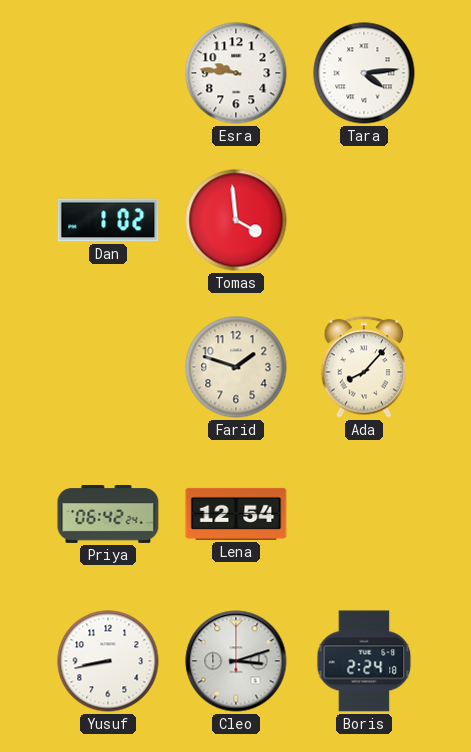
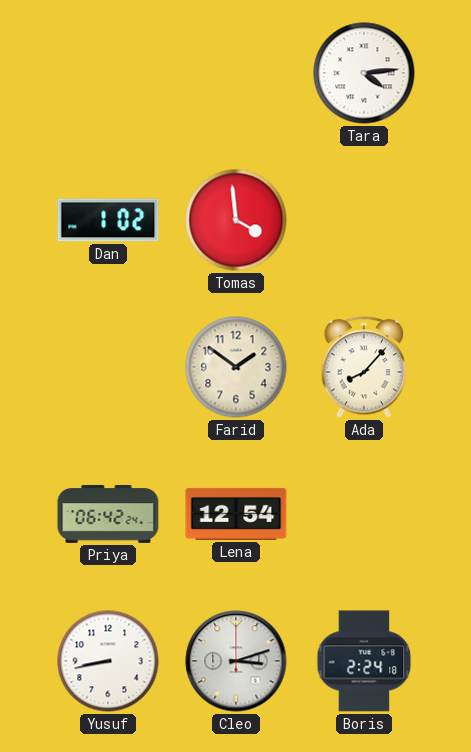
Esra: 9:46 -> none (236, 73)
Farid: 1:48 -> 1:51 (236, 367)
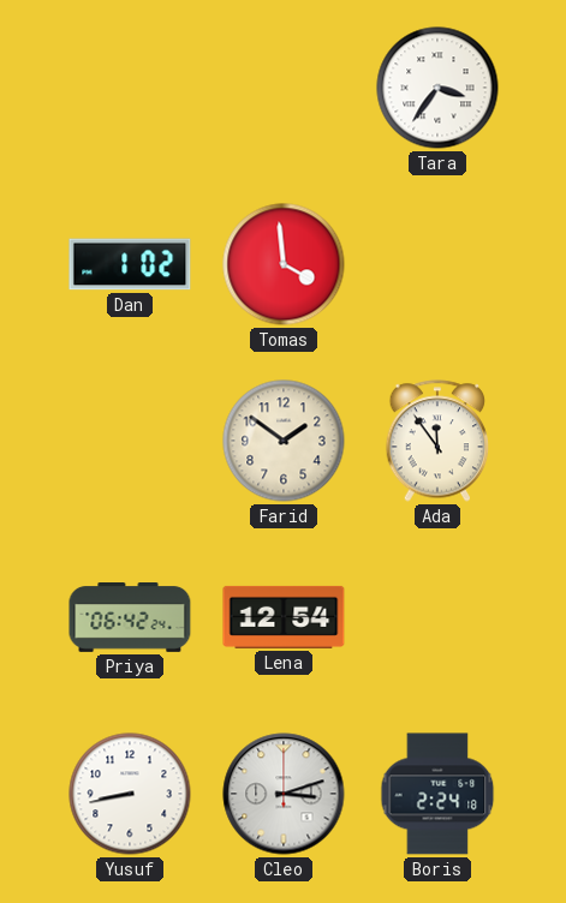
Tara: 4:14 -> 3:36 (437, 88)
Ada: 8:07 -> 11:54 (437, 441)
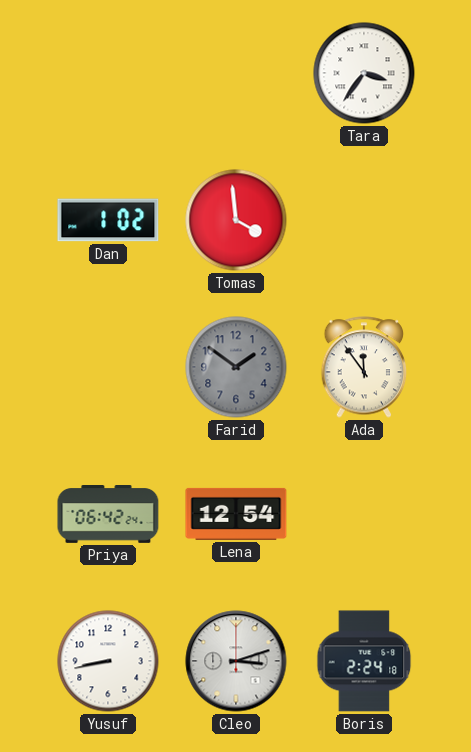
Farid dial: cream -> grey (236, 367)
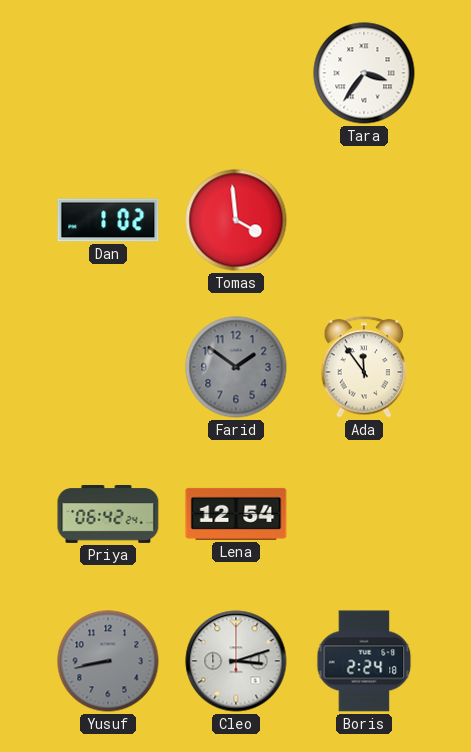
Yusuf dial: white -> grey (108, 661)
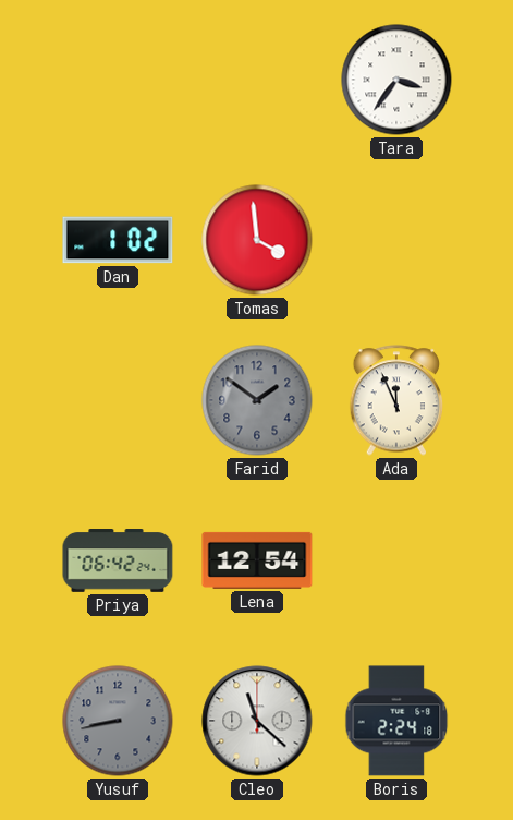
Ada: 11:54 -> 11:56 (396, 400)
Cleo: 3:12 -> 11:22 (257, 721)
